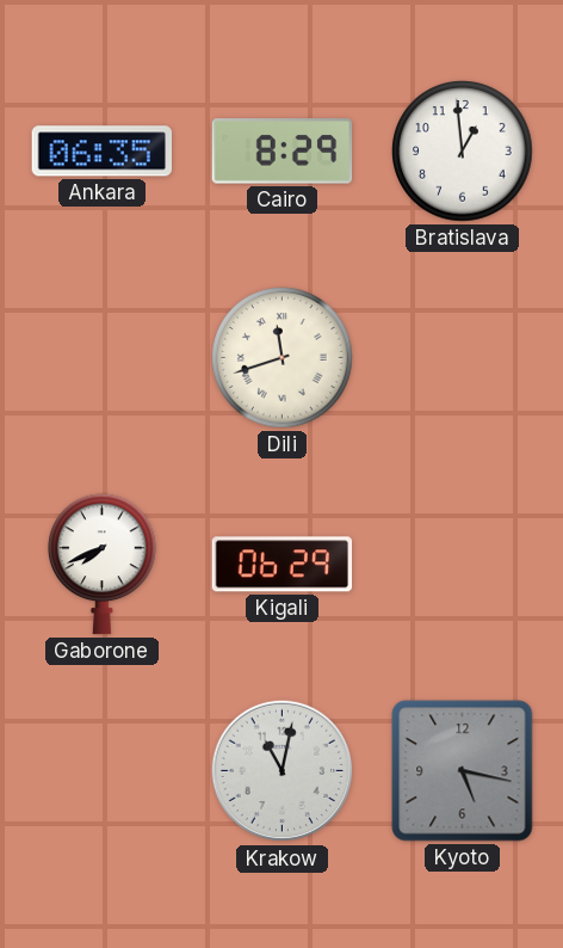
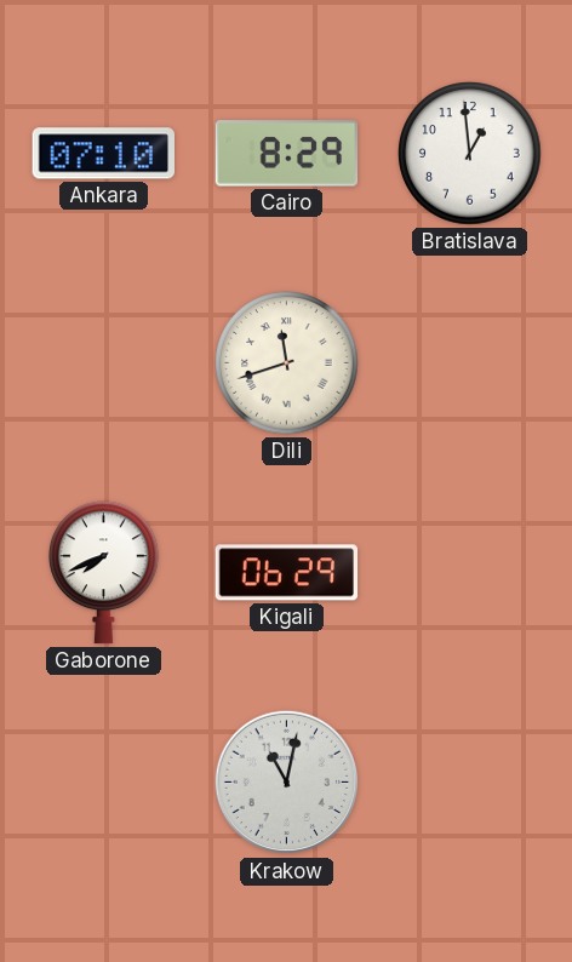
Ankara: 06:35 -> 07:10 (103, 154)
Kyoto: 5:17 -> none (463, 771)
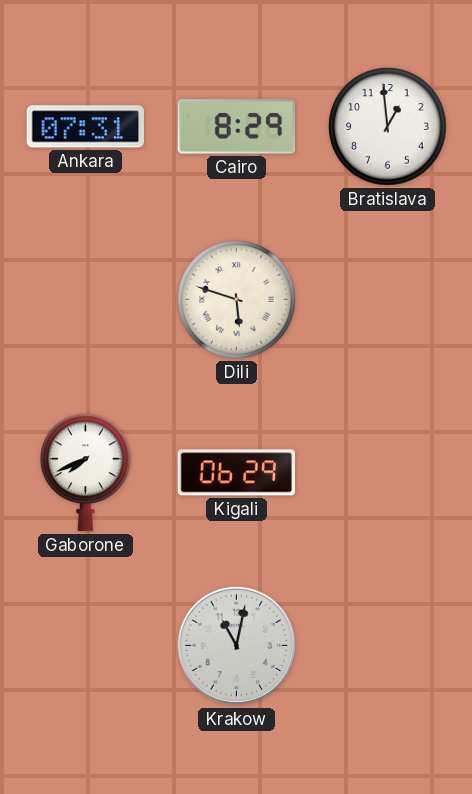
Ankara: 07:10 -> 07:31 (85, 127)
Dili: 11:42 -> 5:48 (237, 300)
